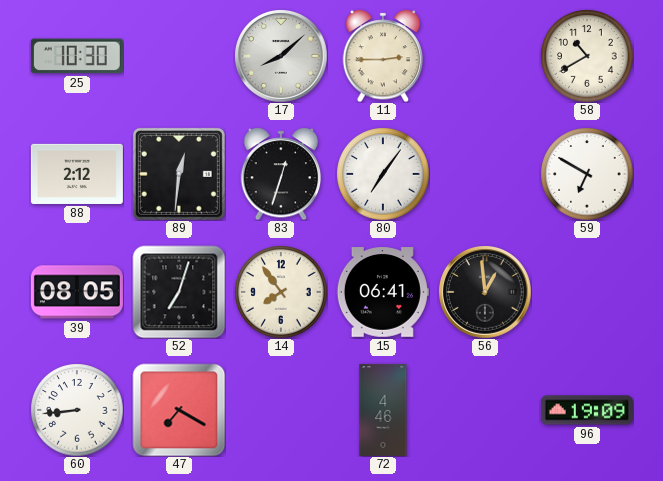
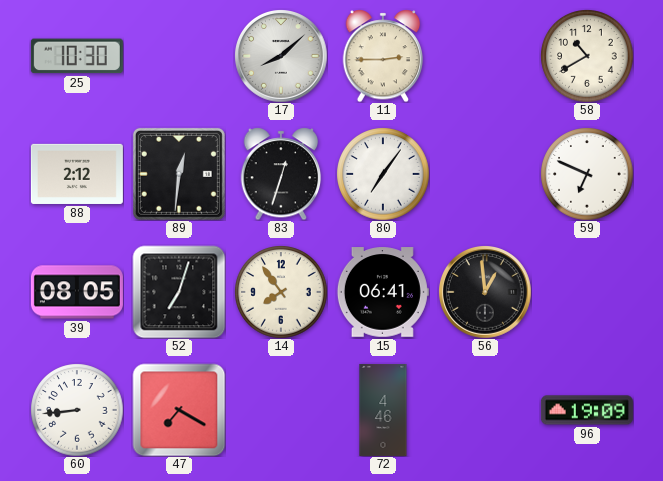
59: 6:50 -> 6:49 (587, 174)
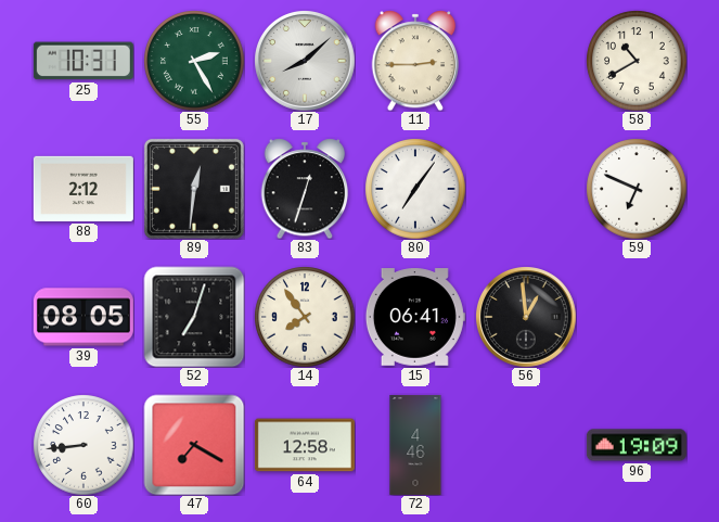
25: 10:30 -> 10:31 (84, 61)
55: none -> 2:25 (194, 61)
64: none -> 12:58 (305, 445)
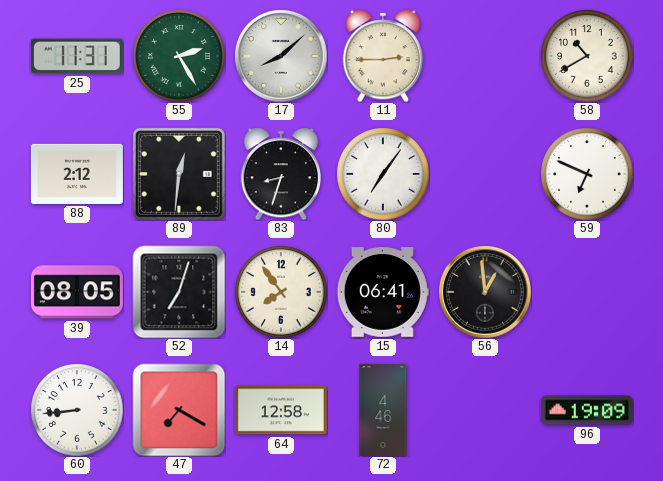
25: 10:31 -> 11:31 (77, 56)
83: 12:33 -> 8:33 (281, 174)
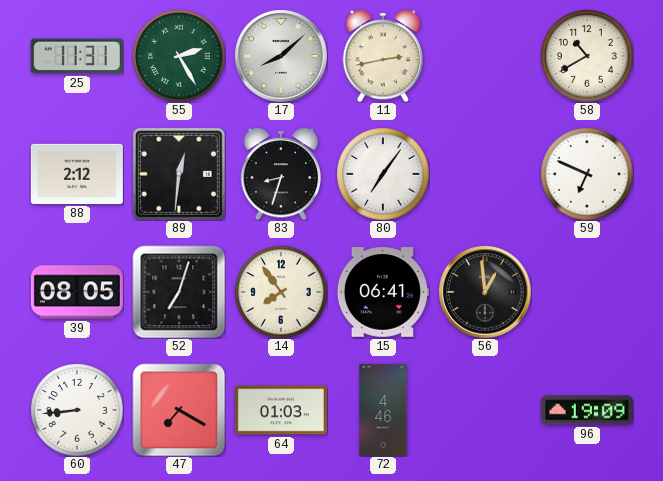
11: 2:45 -> 2:43 (383, 56)
64: 12:58 -> 01:03 (281, 410)
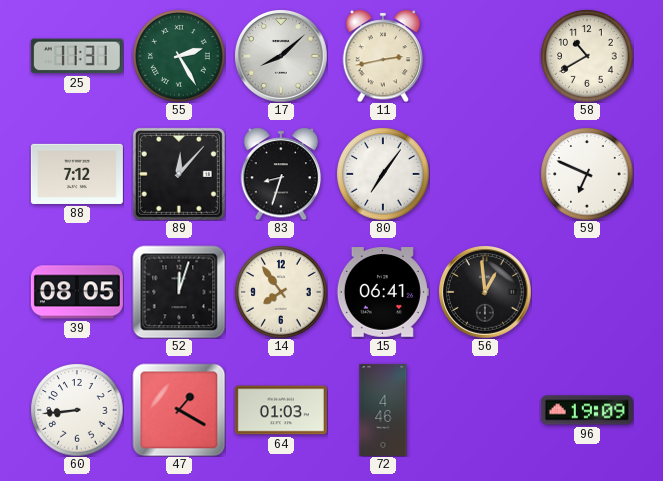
88: 2:12 -> 7:12 (77, 174)
89: 12:31 -> 12:07 (179, 174)
52: 7:03 -> 12:03 (179, 292)
47: 7:20 -> 1:20 (179, 410)
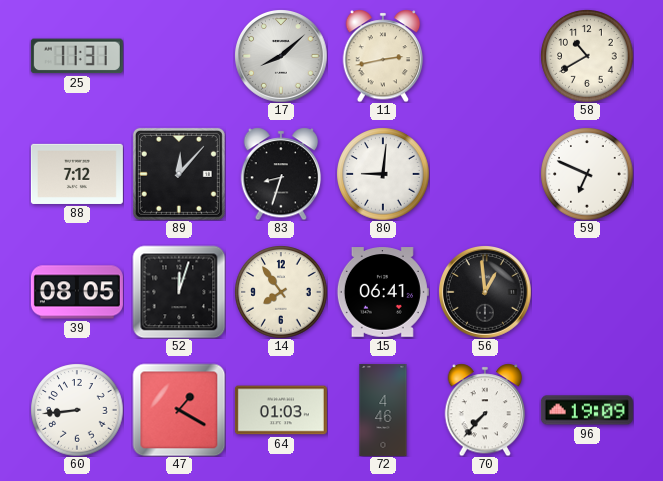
55: 2:25 -> none (179, 56)
80: 7:06 -> 9:01 (383, 174)
70: none -> 7:37 (485, 410)
